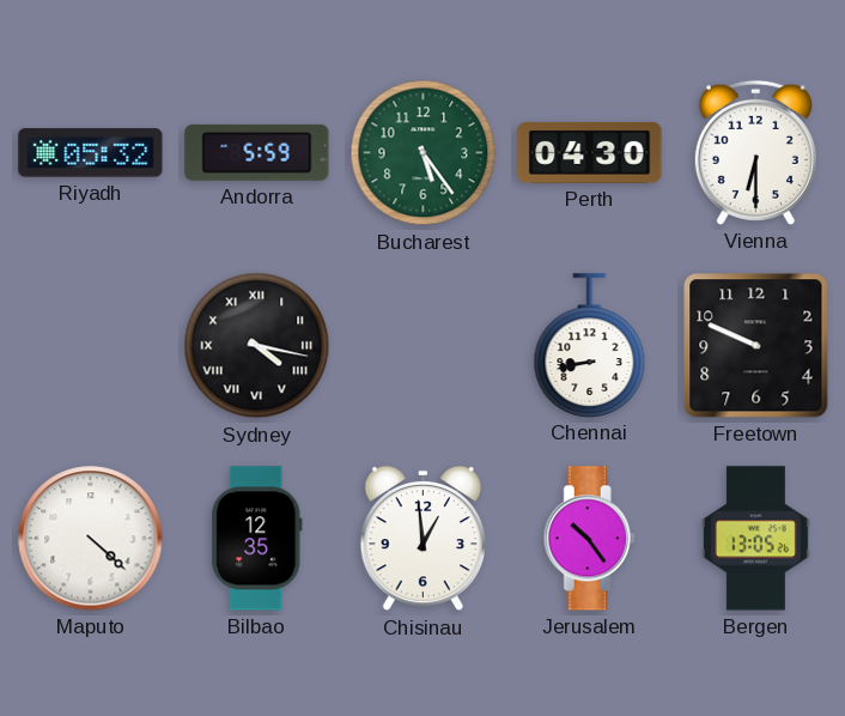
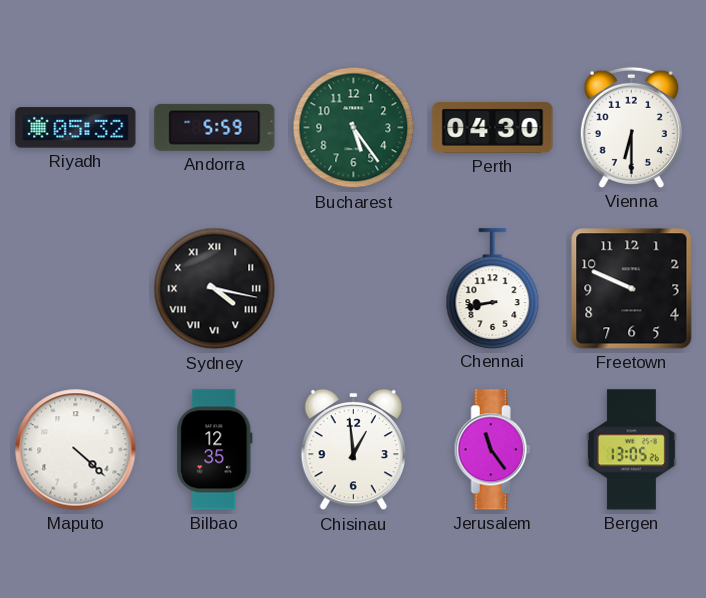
Jerusalem: 10:24 -> 11:24 (492, 450)
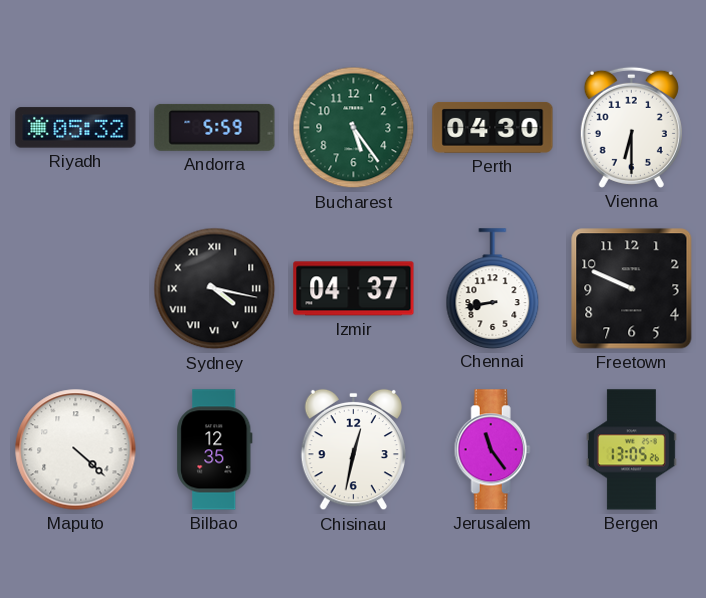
Izmir: none -> 04:37 (354, 289)
Chisinau: 12:59 -> 12:32 (353, 450)
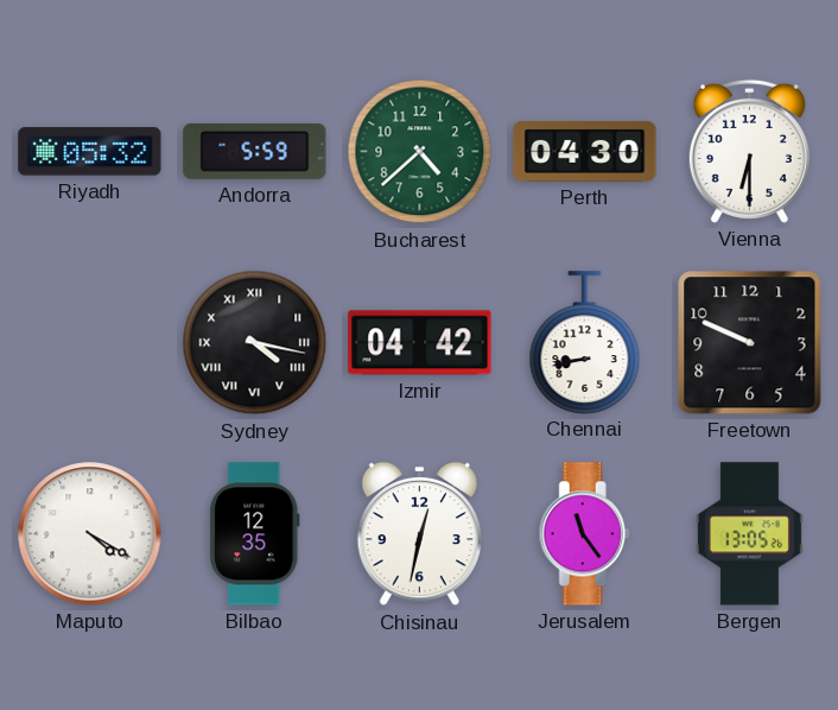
Bucharest: 5:24 -> 4:38 (420, 152)
Izmir: 04:37 -> 04:42 (420, 343)
Maputo: 4:22 -> 4:20 (90, 534)
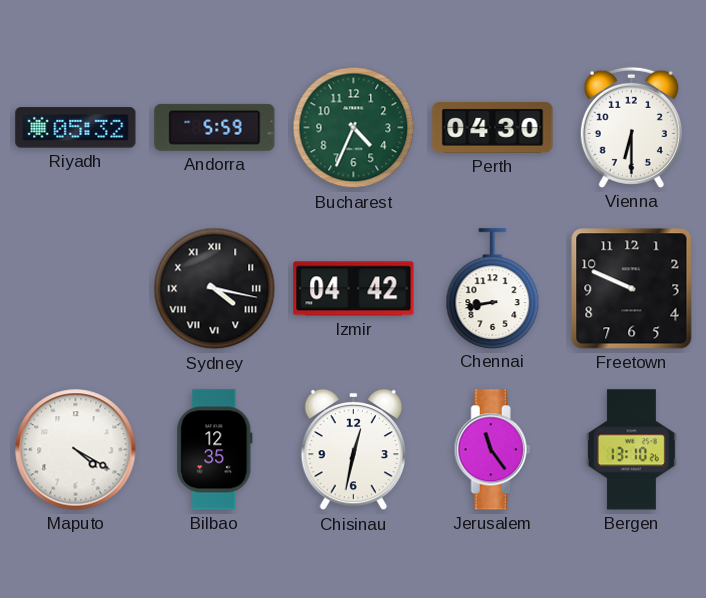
Bucharest: 4:38 -> 4:34 (354, 128)
Bergen: 13:05 -> 13:10 (631, 450)
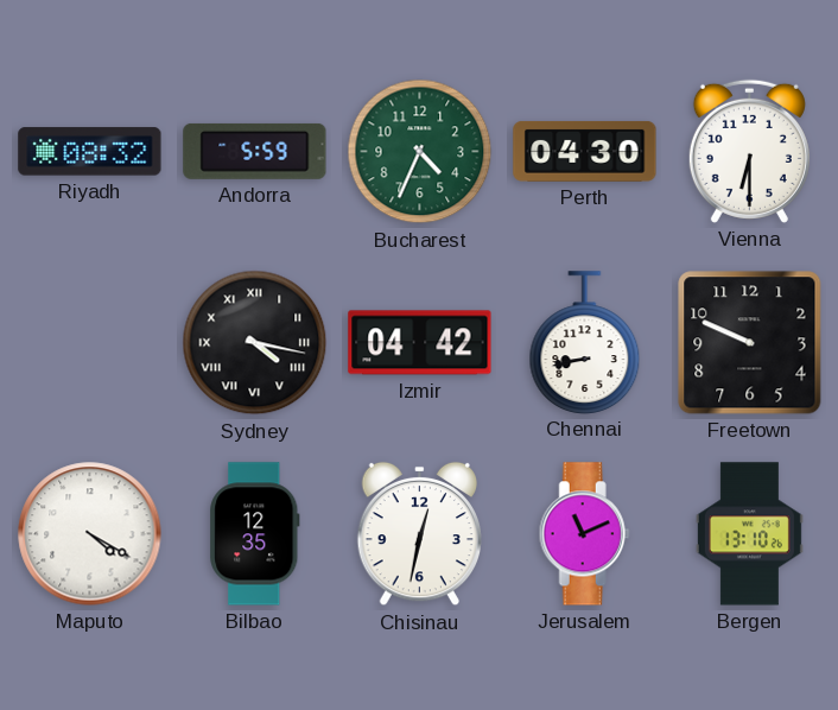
Riyadh: 05:32 -> 08:32 (90, 152)
Jerusalem: 11:24 -> 11:11 (584, 534)
